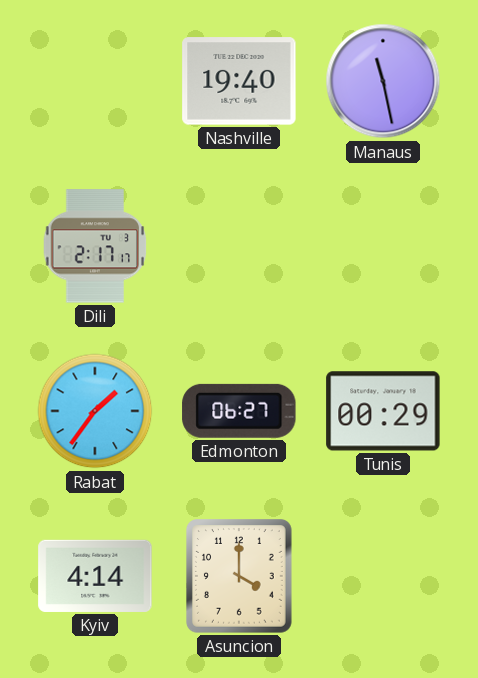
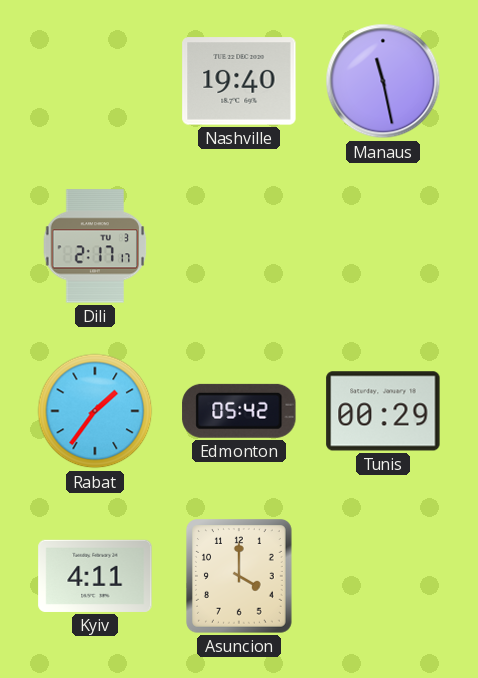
Edmonton: 06:27 -> 05:42 (239, 411)
Kyiv: 4:14 -> 4:11 (95, 576)
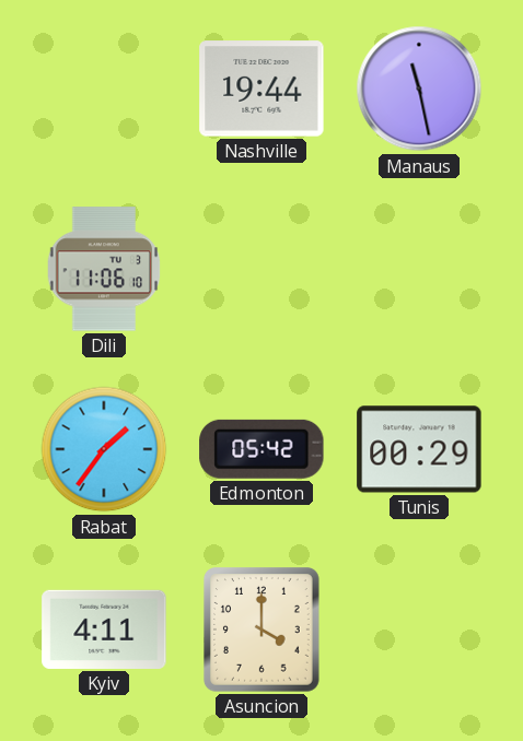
Nashville: 19:40 -> 19:44 (261, 89)
Dili: 2:17 -> 11:06 (104, 269)
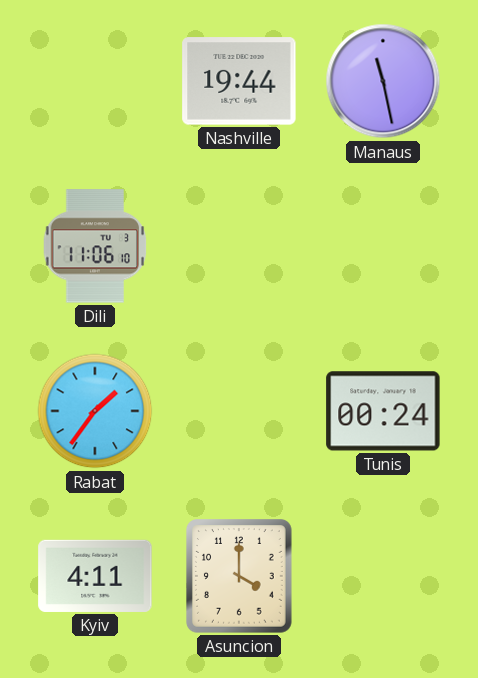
Edmonton: 05:42 -> none (261, 449)
Tunis: 00:29 -> 00:24 (383, 411)
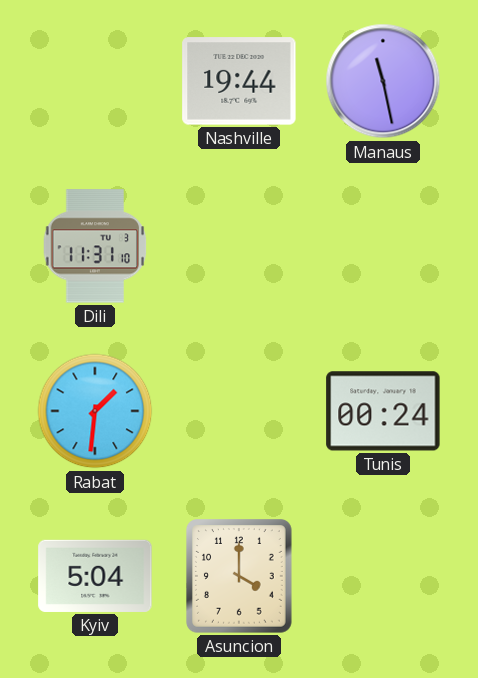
Dili: 11:06 -> 11:31 (95, 246)
Rabat: 1:36 -> 1:31 (95, 411)
Kyiv: 4:11 -> 5:04 (95, 576)
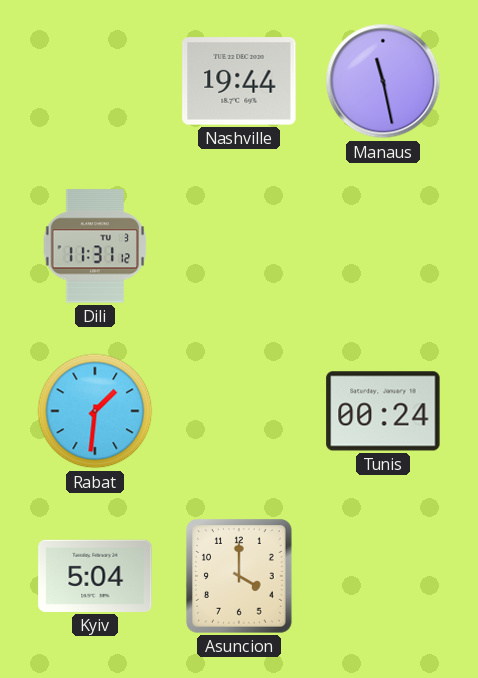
Dili: 11:31:10 -> 11:31:12 (95, 246)
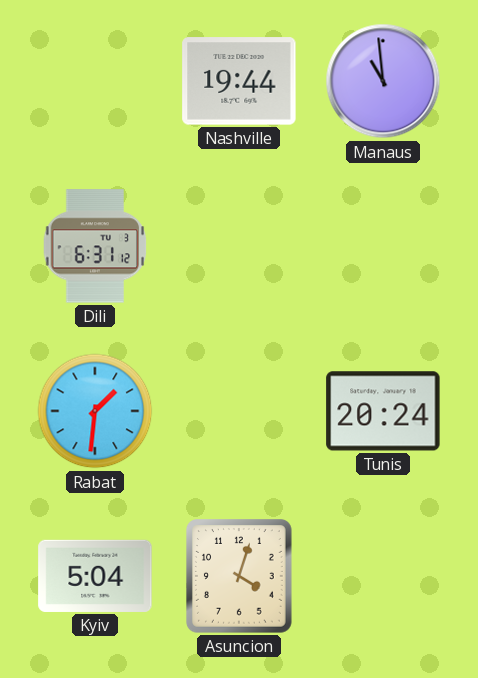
Manaus: 11:28 -> 10:59 (383, 81)
Dili: 11:31 -> 6:31 (95, 246)
Tunis: 00:24 -> 20:24 (383, 411)
Asuncion: 4:00 -> 4:03 (240, 577)
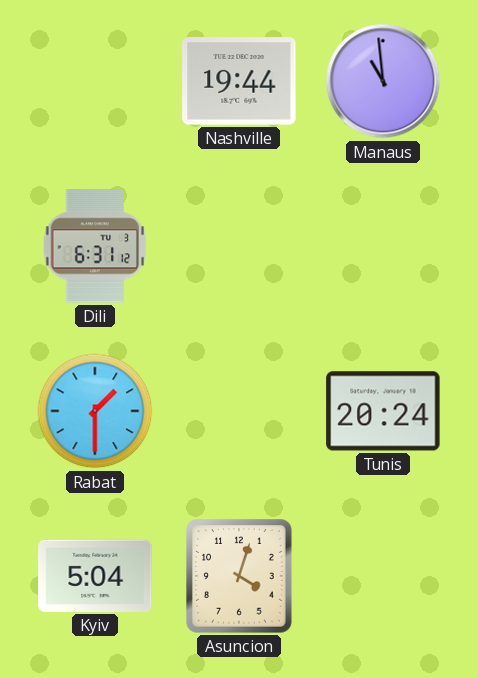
Rabat: 1:31 -> 1:30 (95, 411)
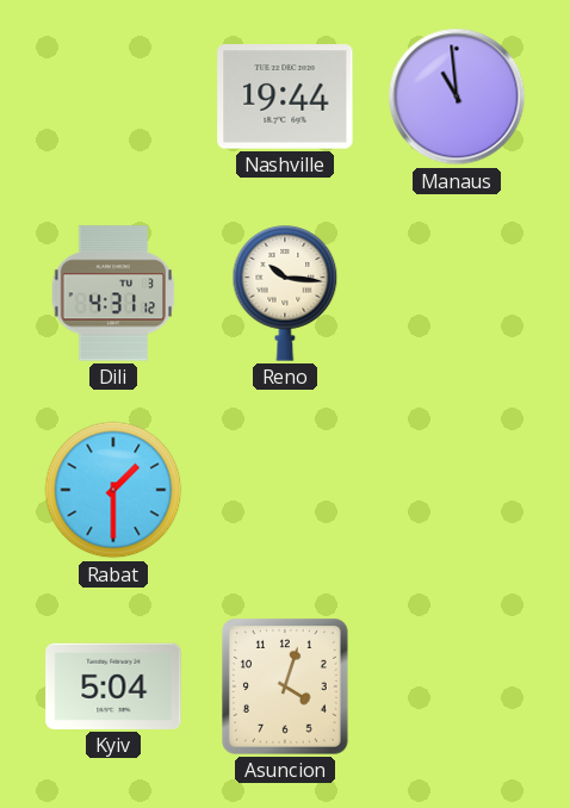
Dili: 6:31 -> 4:31 (113, 293)
Reno: none -> 10:16 (285, 293)
Tunis: 20:24 -> none (383, 411)
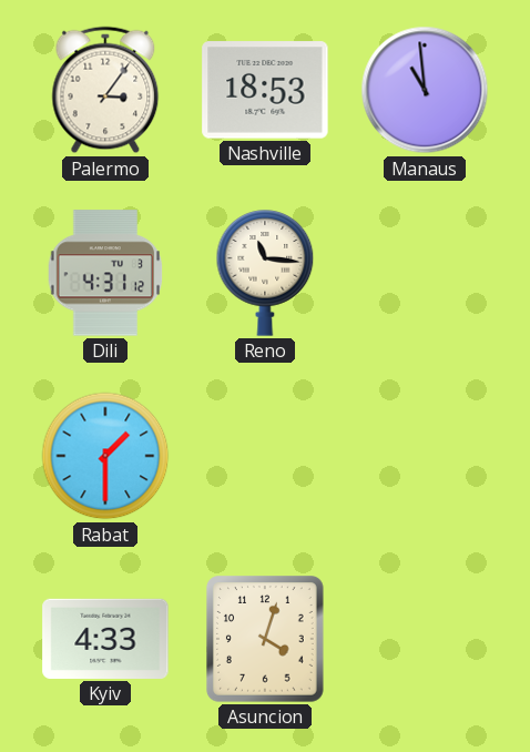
Palermo: none -> 3:06 (105, 90)
Nashville: 19:44 -> 18:53 (265, 90)
Reno: 10:16 -> 11:16 (265, 273)
Kyiv: 5:04 -> 4:33 (105, 639)
